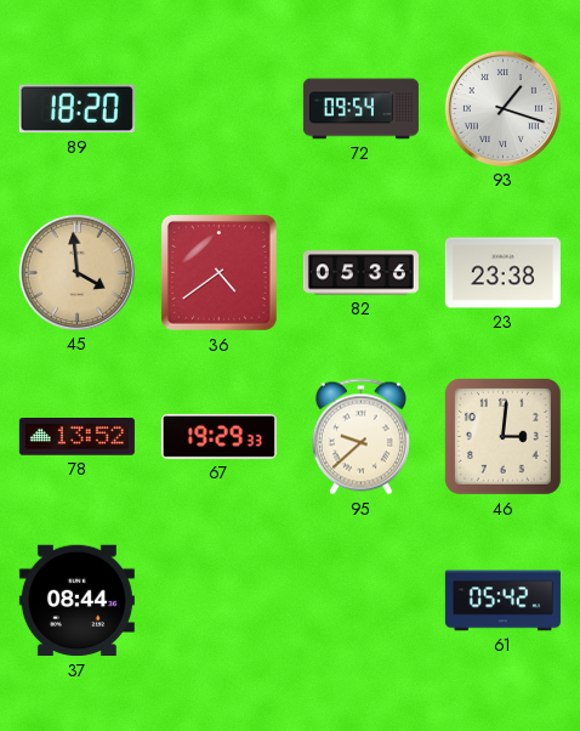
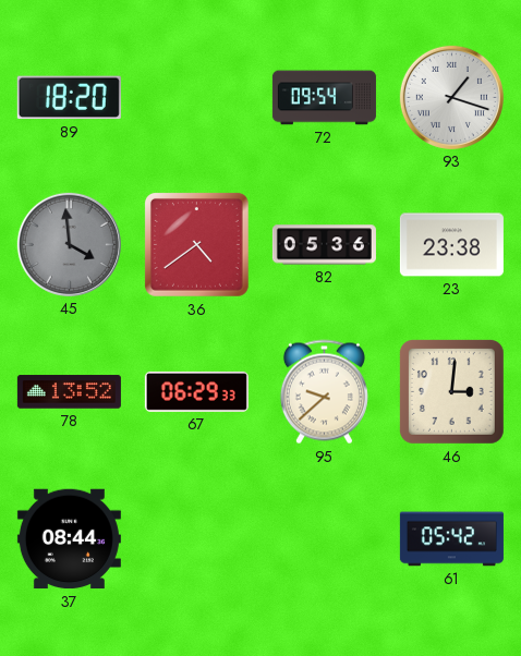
45 dial: champagne -> grey (69, 244)
67: 19:29 -> 06:29 (196, 391)
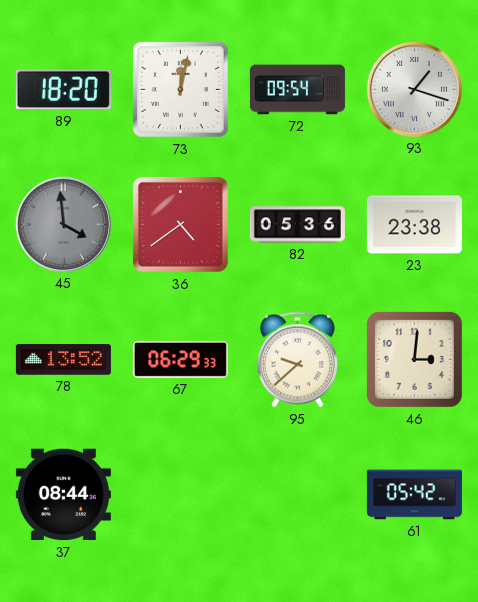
73: none -> 12:02 (180, 89)
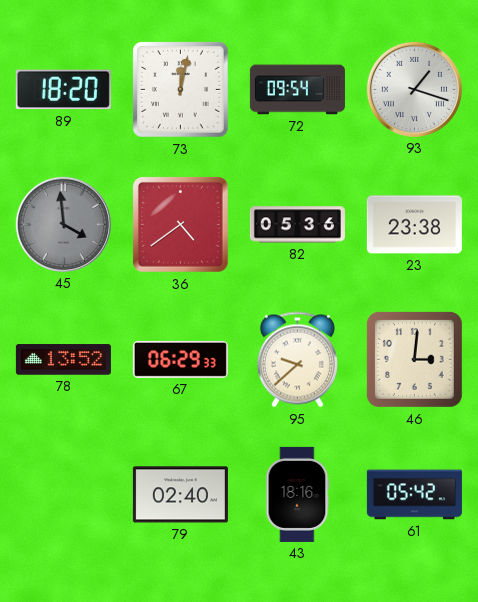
37: 08:44 -> none (63, 495)
79: none -> 02:40 (180, 495)
43: none -> 18:16 (297, 494)
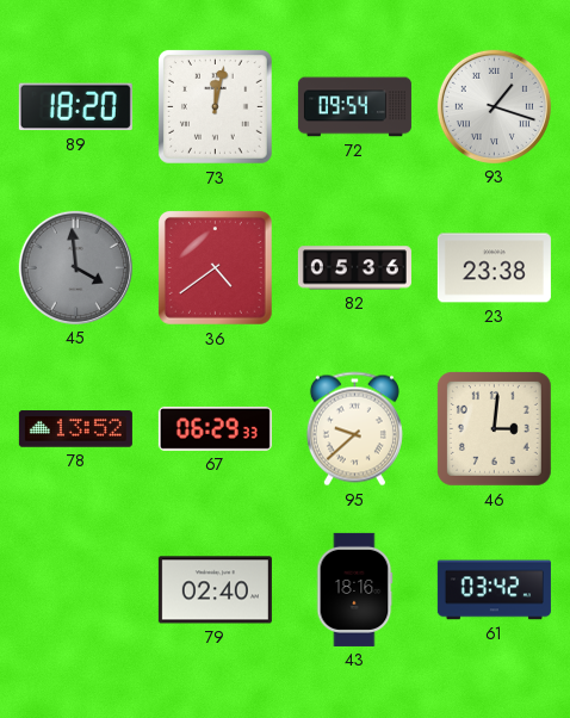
61: 05:42 -> 03:42 (494, 590)
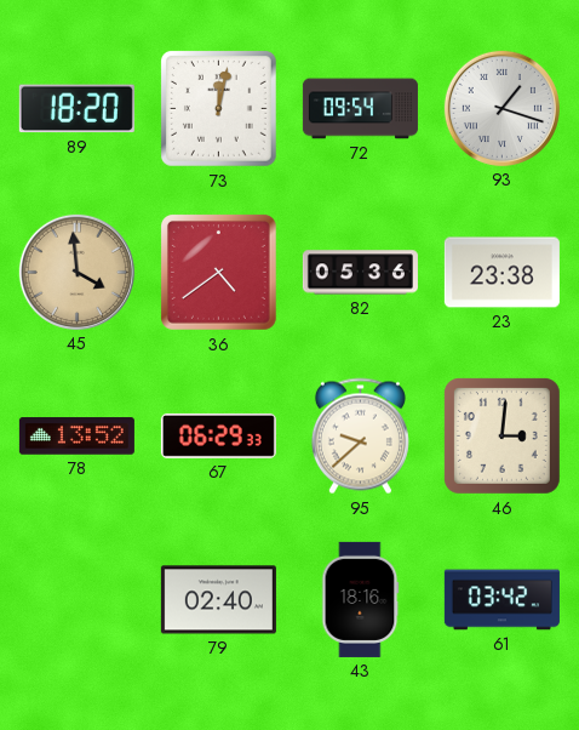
45 dial: grey -> champagne (76, 272)
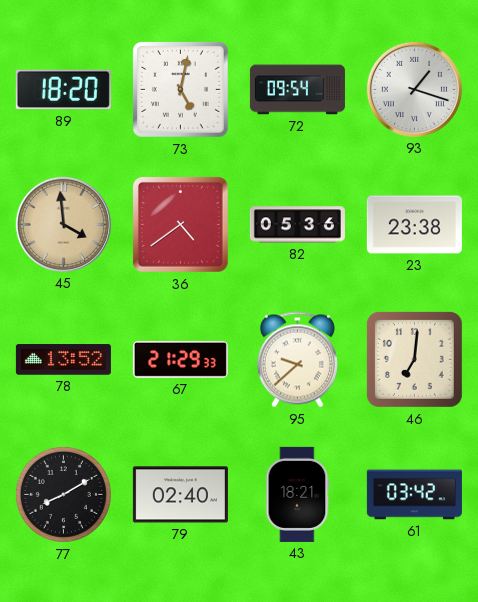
73: 12:02 -> 5:02 (180, 89)
67: 06:29 -> 21:29 (180, 359)
46: 3:01 -> 7:01 (414, 359)
77: none -> 8:10 (63, 494)
43: 18:16 -> 18:21 (297, 494)
